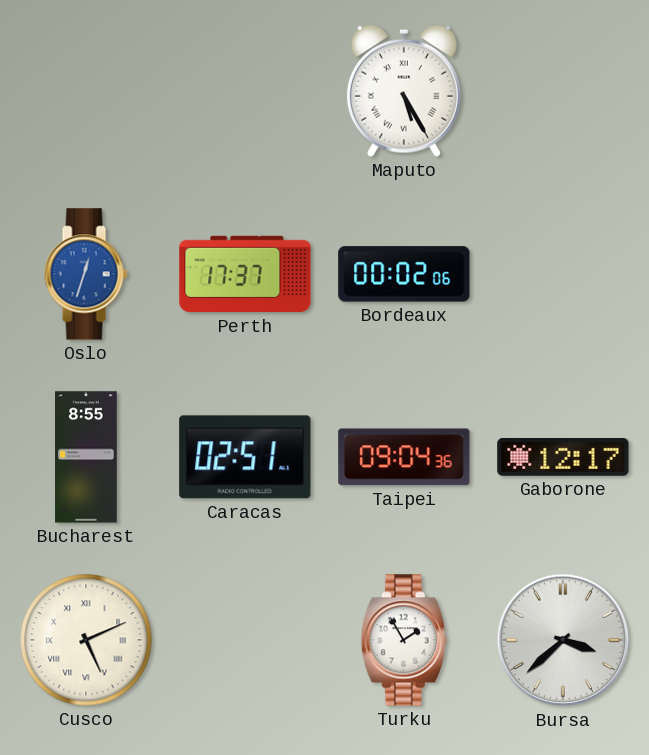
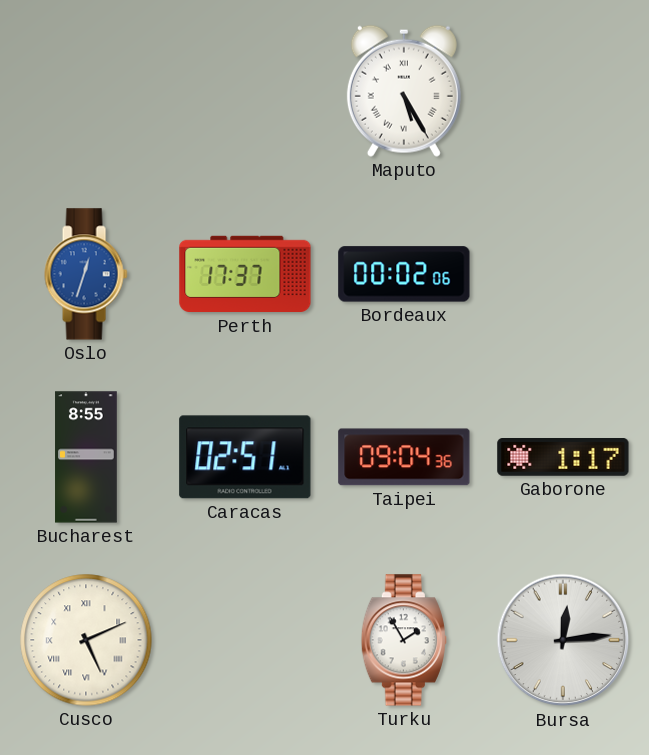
Gaborone: 12:17 -> 1:17 (563, 458)
Bursa: 3:38 -> 12:14 (563, 640)
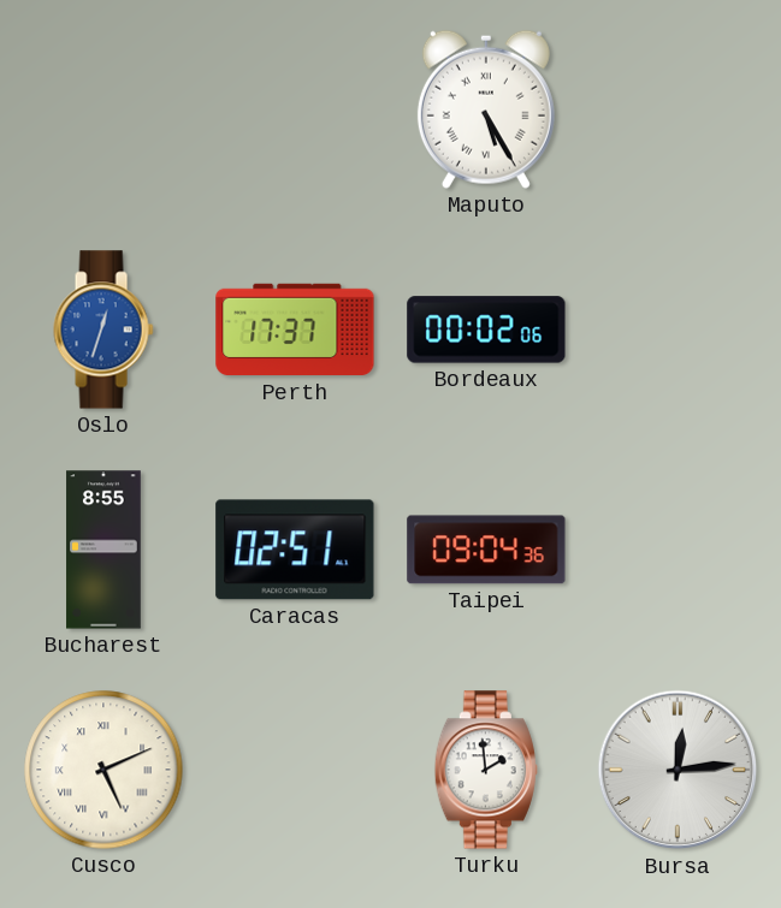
Gaborone: 1:17 -> none (563, 458)
Turku: 1:55 -> 1:59 (486, 770)
